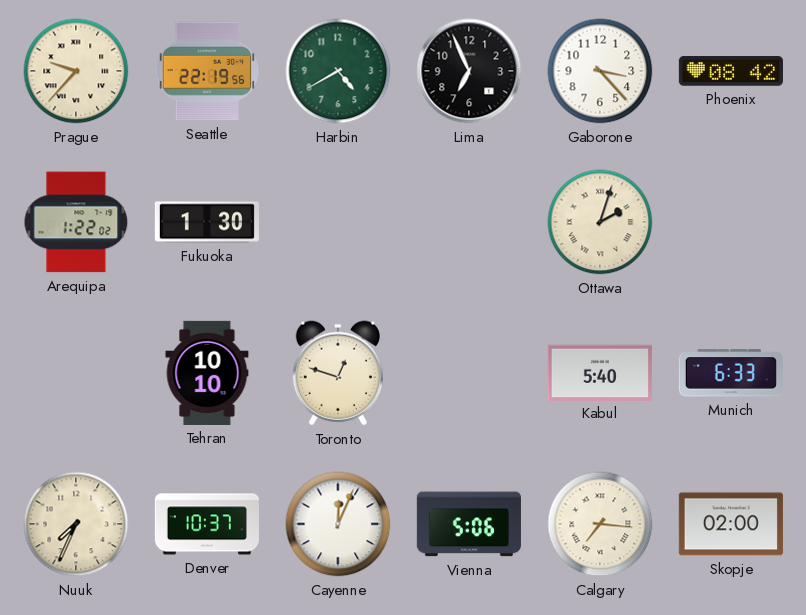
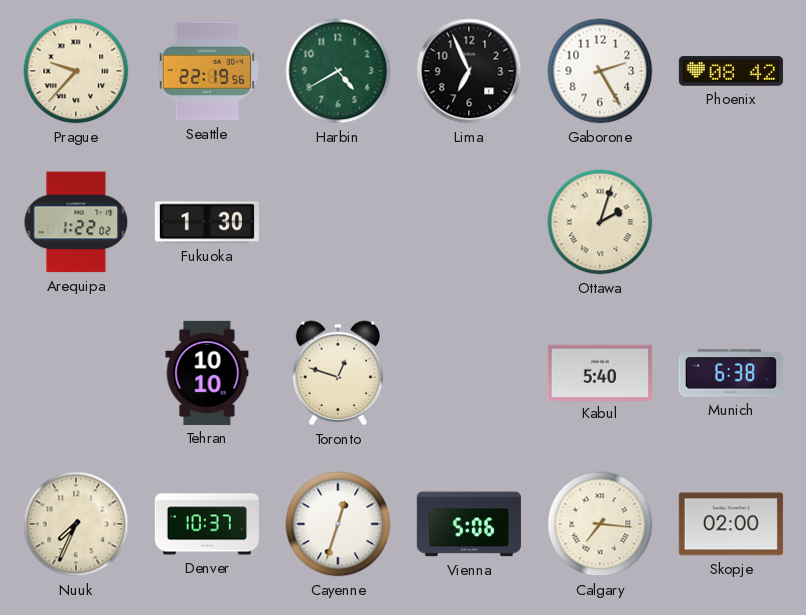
Gaborone: 3:23 -> 2:25 (600, 71)
Munich: 6:33 -> 6:38 (731, 373)
Cayenne: 12:04 -> 12:33 (338, 524)
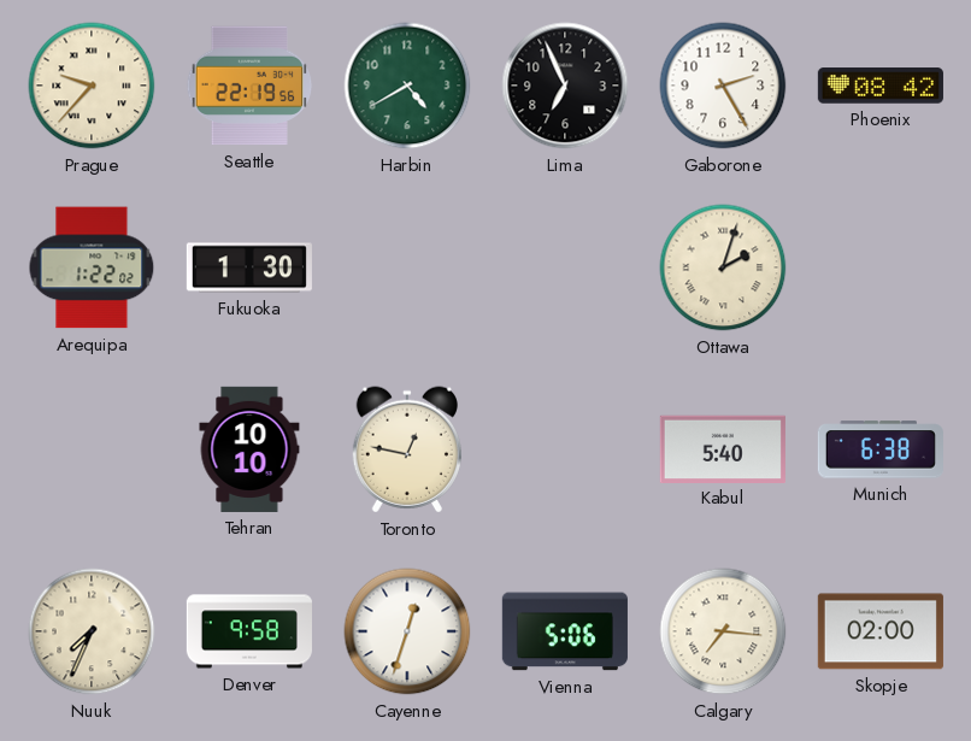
Toronto: 12:48 -> 12:47 (407, 449)
Denver: 10:37 -> 9:58 (249, 631)
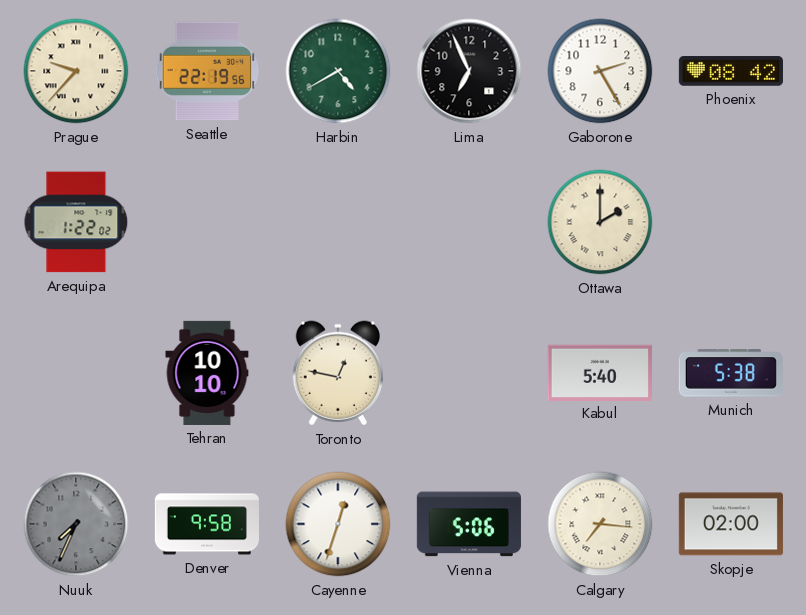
Fukuoka: 1:30 -> none (249, 267)
Ottawa: 2:03 -> 2:00 (600, 222)
Munich: 6:38 -> 5:38 (731, 373)
Nuuk dial: cream -> grey (76, 524)
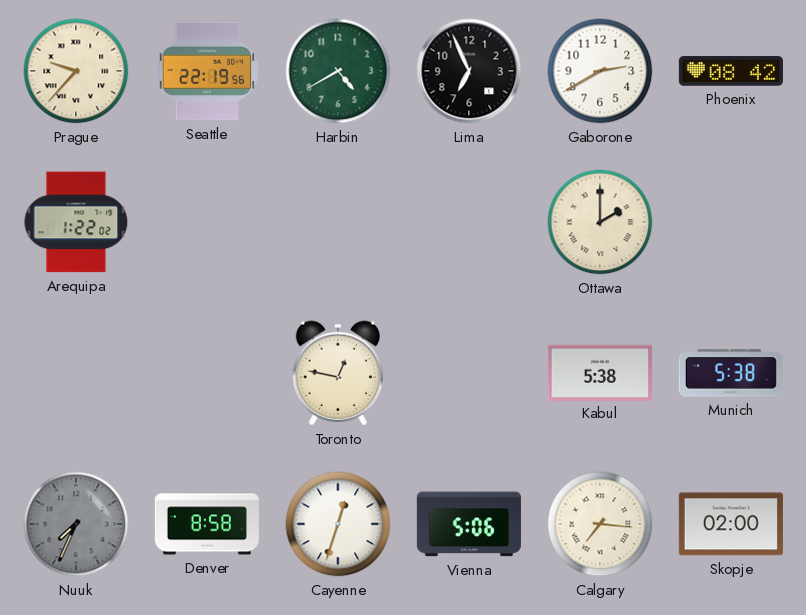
Gaborone: 2:25 -> 2:40 (600, 71)
Tehran: 10:10 -> none (207, 373)
Kabul: 5:40 -> 5:38 (600, 372)
Denver: 9:58 -> 8:58 (207, 524)
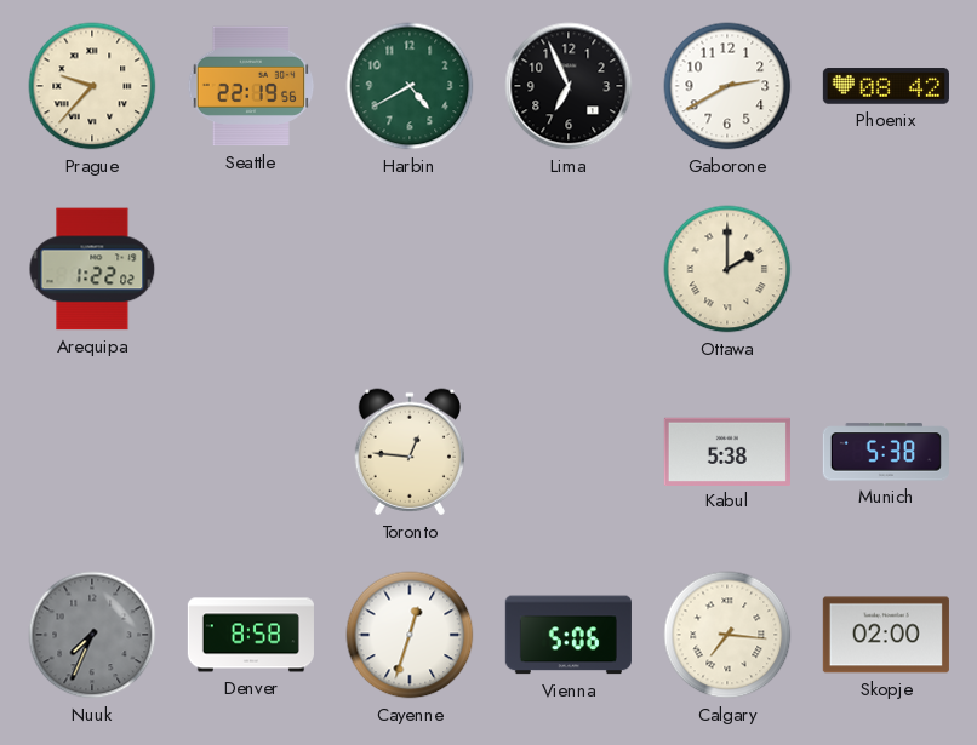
Toronto: 12:47 -> 12:46 (410, 452)
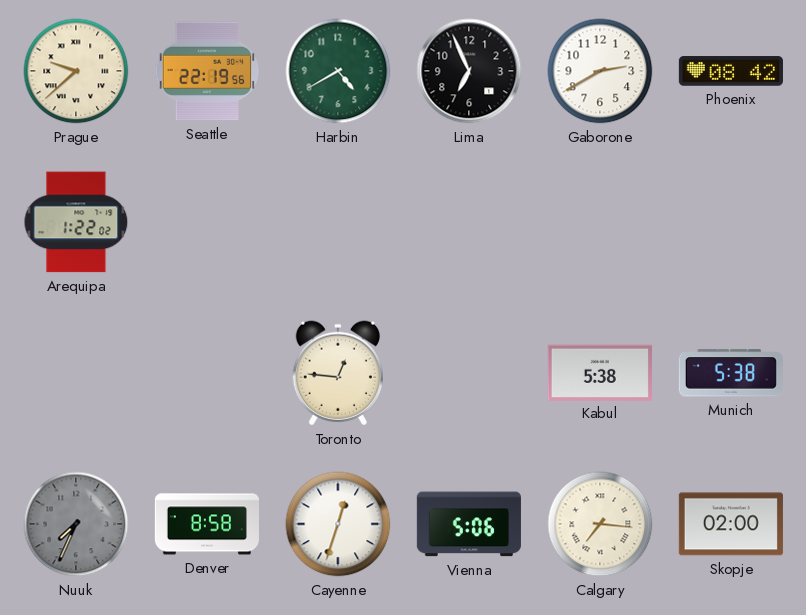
Prague: 9:37 -> 9:38 (76, 71)
Ottawa: 2:00 -> none (727, 269)
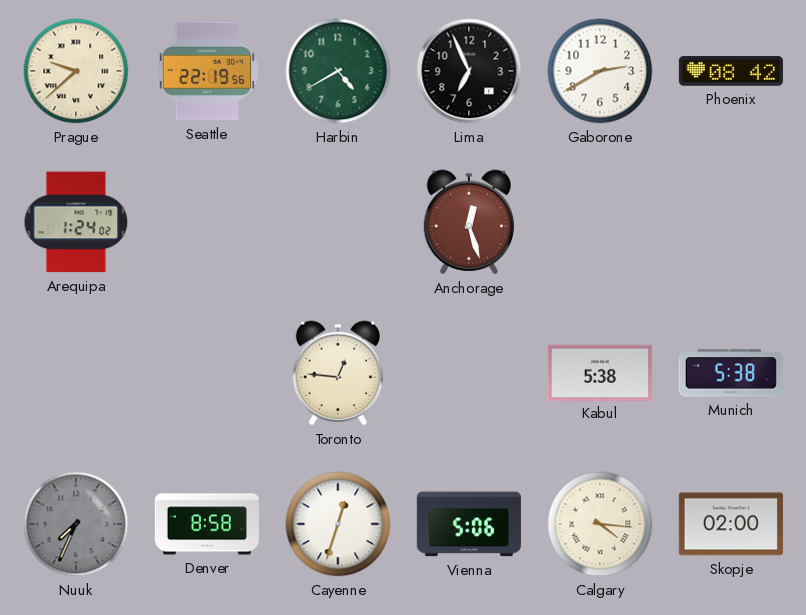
Arequipa: 1:22 -> 1:24 (76, 222)
Anchorage: none -> 12:27 (469, 222)
Calgary: 7:16 -> 4:16 (600, 524)
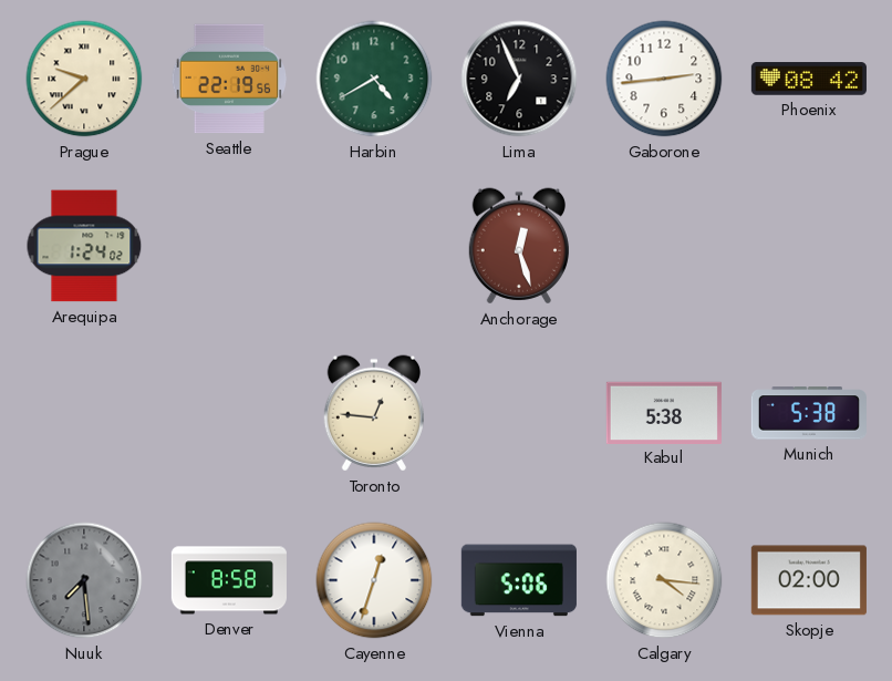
Gaborone: 2:40 -> 2:44 (664, 79)
Nuuk: 7:34 -> 7:29 (84, 580)
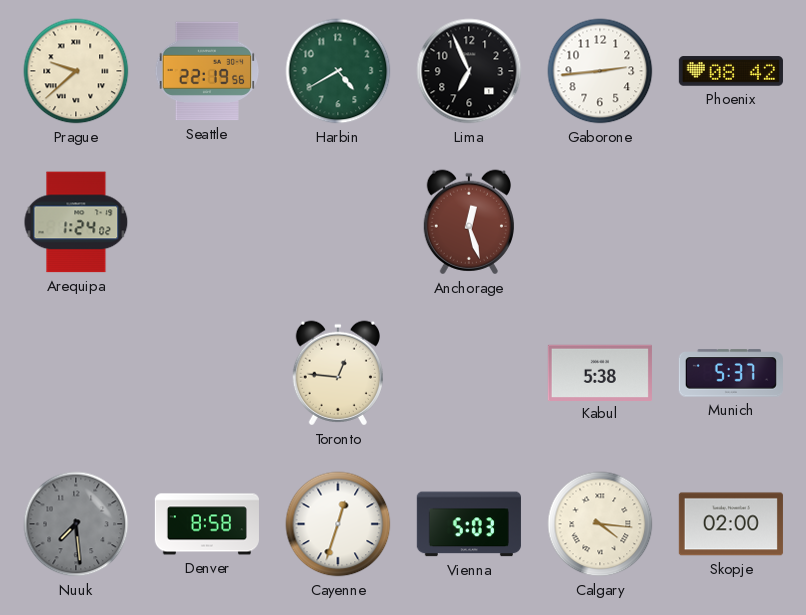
Munich: 5:38 -> 5:37 (731, 373)
Vienna: 5:06 -> 5:03 (469, 524)
